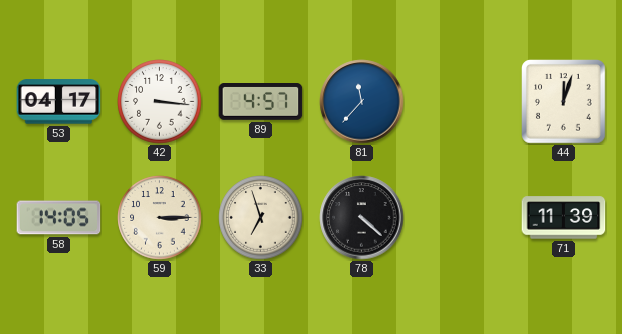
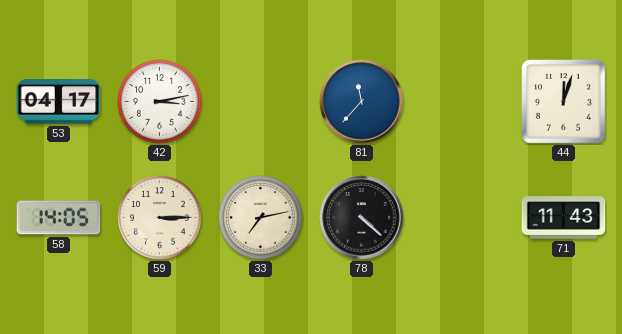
42: 3:16 -> 3:13 (160, 102)
89: 4:57 -> none (261, 102)
33: 6:57 -> 7:13 (261, 218)
71: 11:39 -> 11:43 (564, 218)
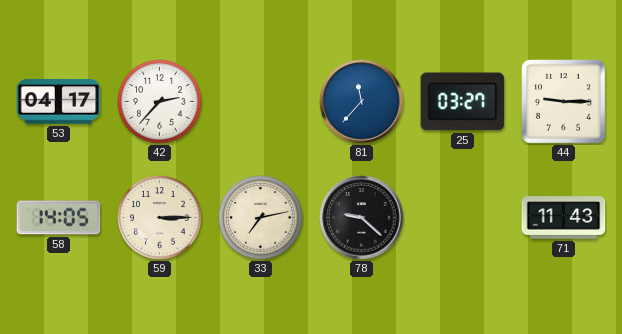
42: 3:13 -> 2:37 (160, 102)
25: none -> 03:27 (463, 102)
44: 12:03 -> 9:15 (564, 102)
78: 4:22 -> 9:22 (362, 218)
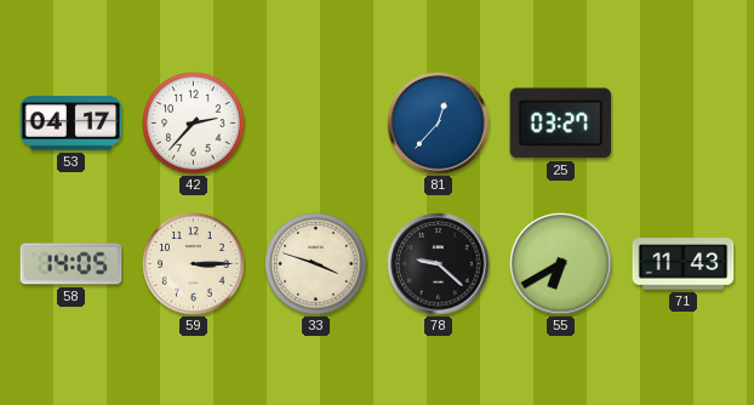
81: 11:37 -> 12:37 (439, 124)
44: 9:15 -> none (564, 102)
33: 7:13 -> 3:48 (316, 264)
55: none -> 6:40 (561, 264)
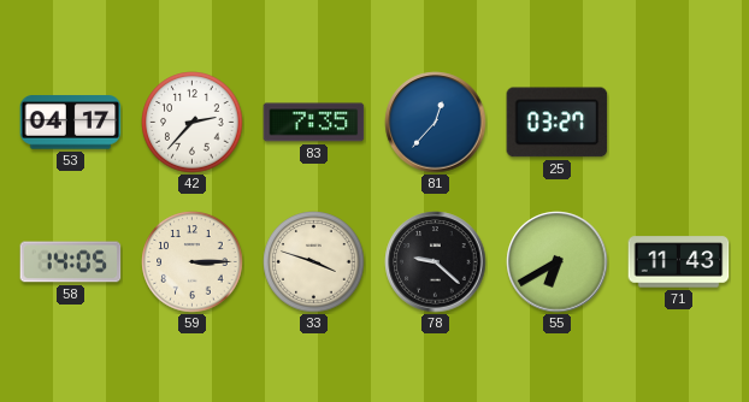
83: none -> 7:35 (314, 123)
